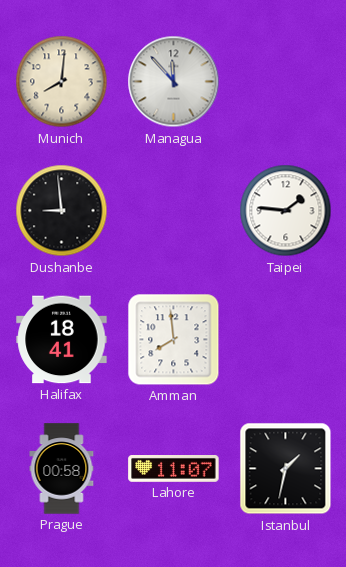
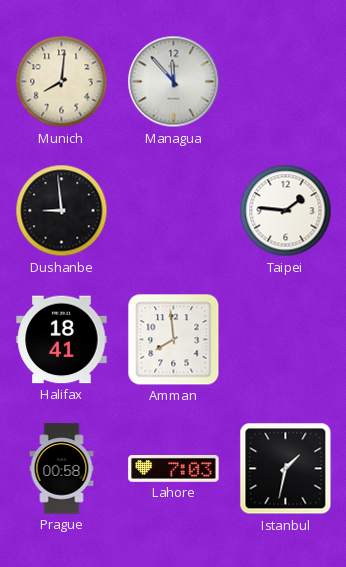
Lahore: 11:07 -> 7:03 (174, 469)
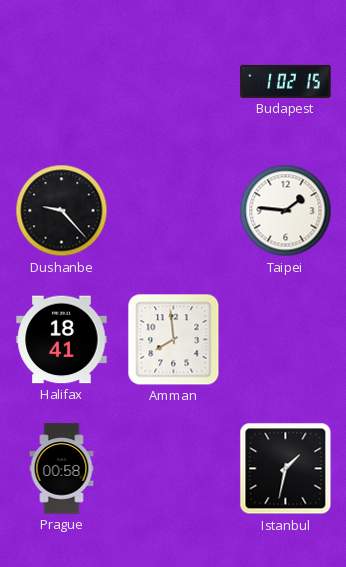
Munich: 8:01 -> none (62, 82)
Managua: 11:53 -> none (174, 82)
Budapest: none -> 1:02 (286, 81)
Dushanbe: 8:59 -> 9:23 (62, 211)
Lahore: 7:03 -> none (174, 469)
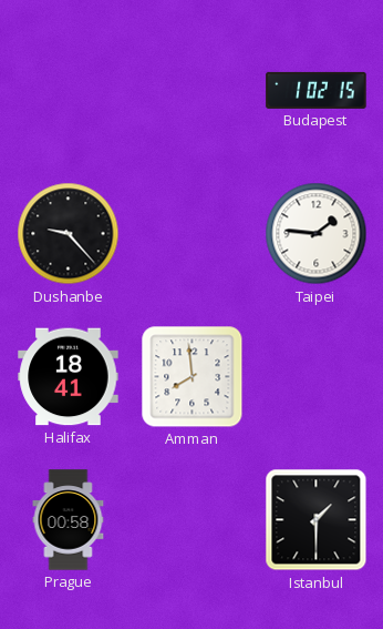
Istanbul: 1:32 -> 1:30 (317, 520)
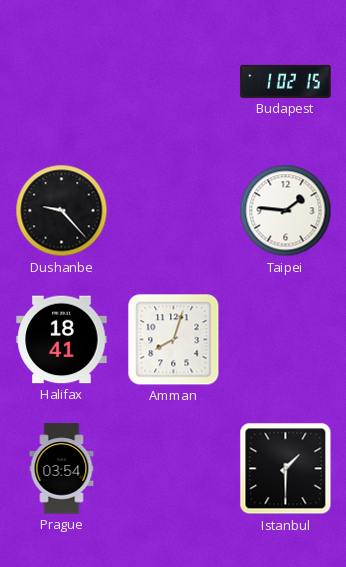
Amman: 7:59 -> 8:03 (174, 340)
Prague: 00:58 -> 03:54 (62, 469)
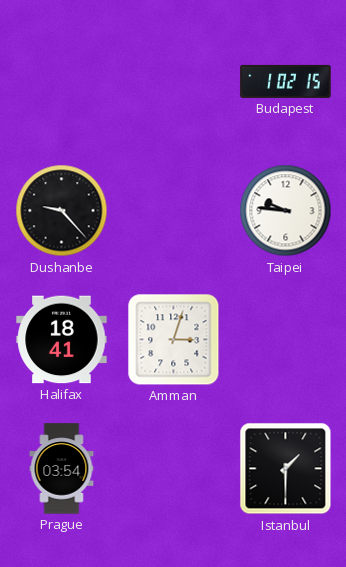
Taipei: 1:46 -> 9:46 (286, 211)
Amman: 8:03 -> 3:03 (174, 340)
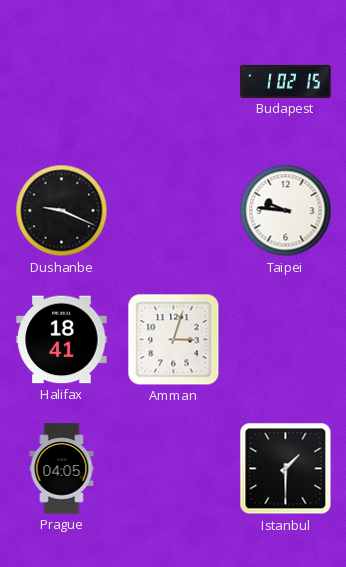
Dushanbe: 9:23 -> 9:19 (62, 211)
Prague: 03:54 -> 04:05 (62, 469)
